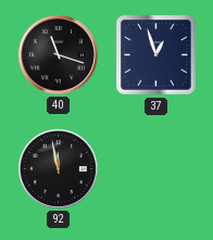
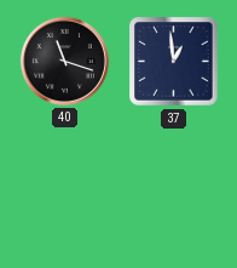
37: 12:57 -> 12:59 (174, 62)
92: 11:58 -> none (58, 168)
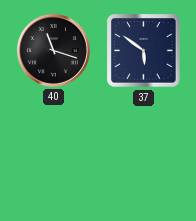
37: 12:59 -> 5:51 (144, 51)
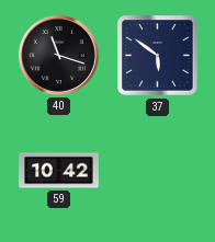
59: none -> 10:42 (59, 171)
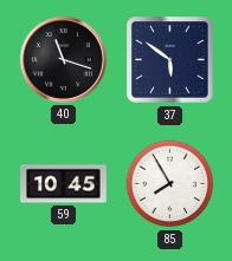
59: 10:42 -> 10:45 (64, 184)
85: none -> 7:55 (170, 184)
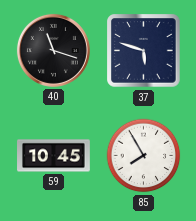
37: 5:51 -> 5:48 (144, 51)
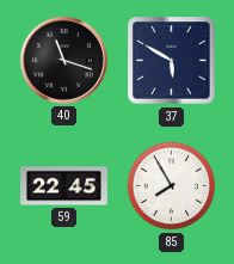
37: 5:48 -> 5:50 (172, 61)
59: 10:45 -> 22:45 (64, 186)
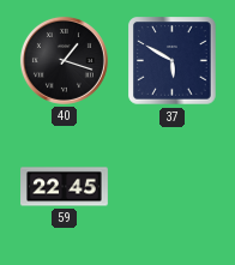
40: 11:18 -> 1:18 (64, 60)
85: 7:55 -> none (172, 186)
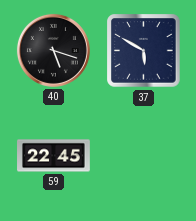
40: 1:18 -> 5:18 (53, 50)
